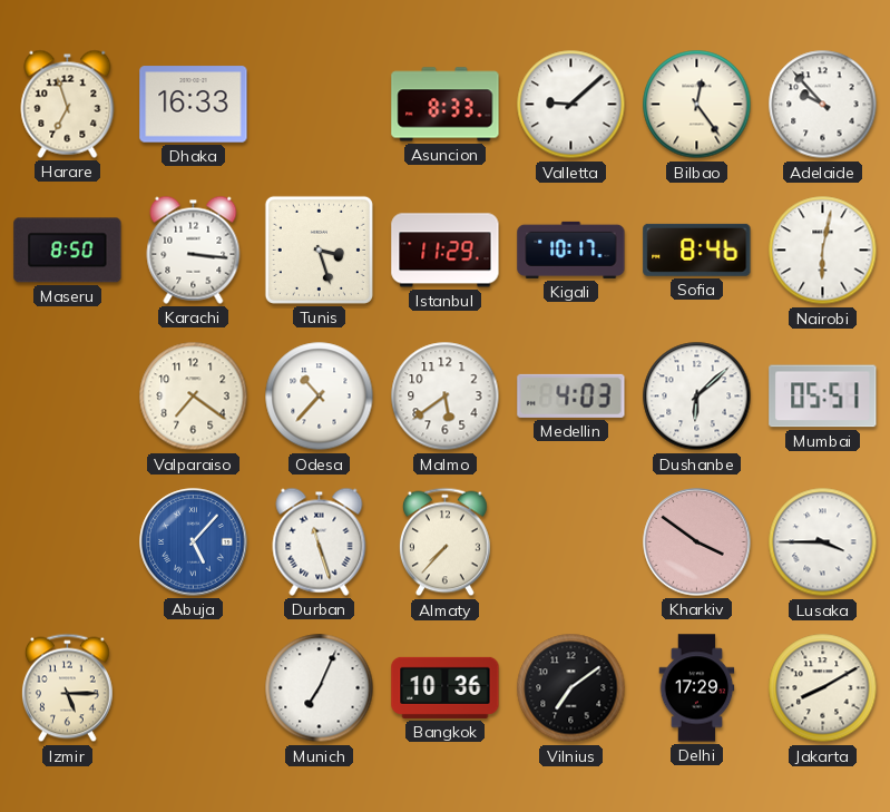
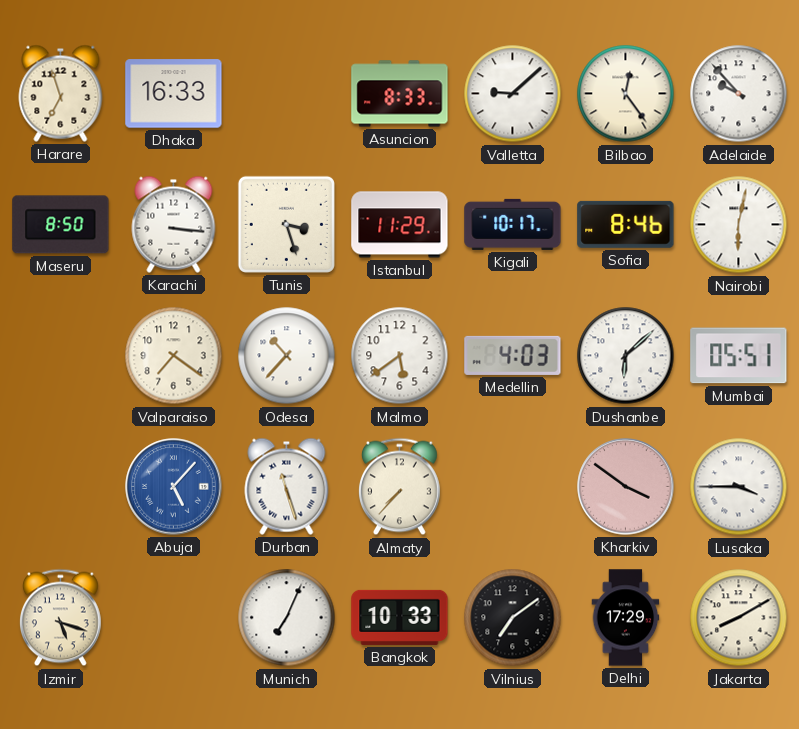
Izmir: 5:15 -> 5:18 (60, 618)
Bangkok: 10:36 -> 10:33 (400, 617)
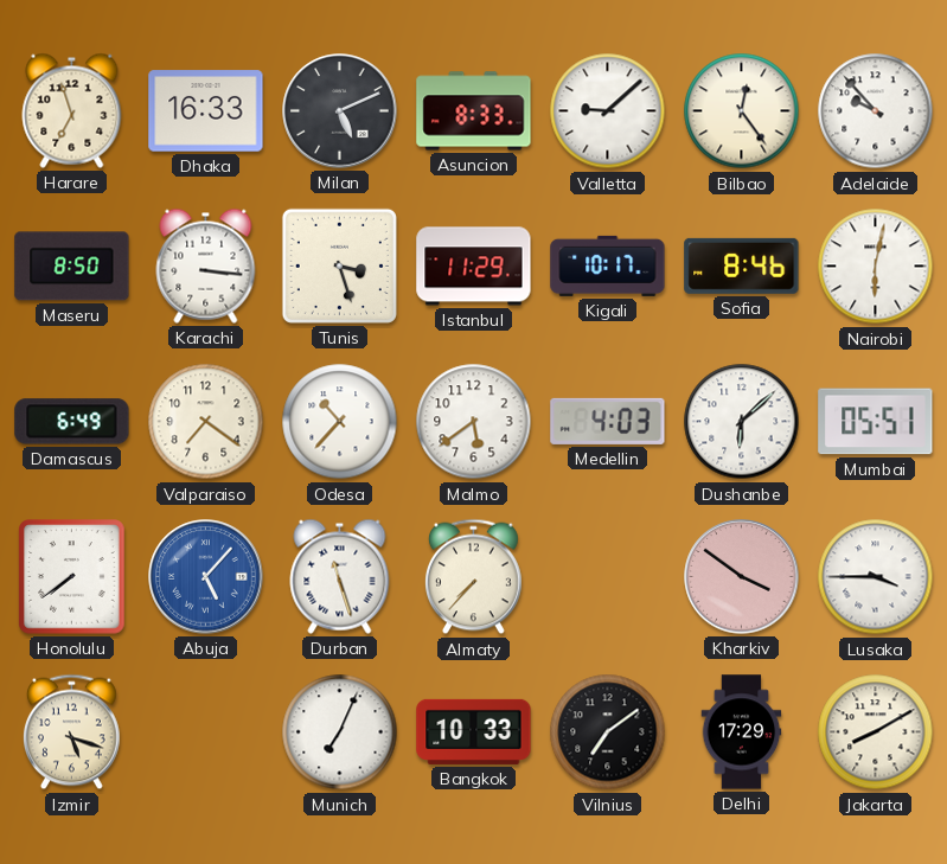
Milan: none -> 5:11 (340, 111)
Damascus: none -> 6:49 (72, 422)
Honolulu: none -> 7:39 (72, 577)
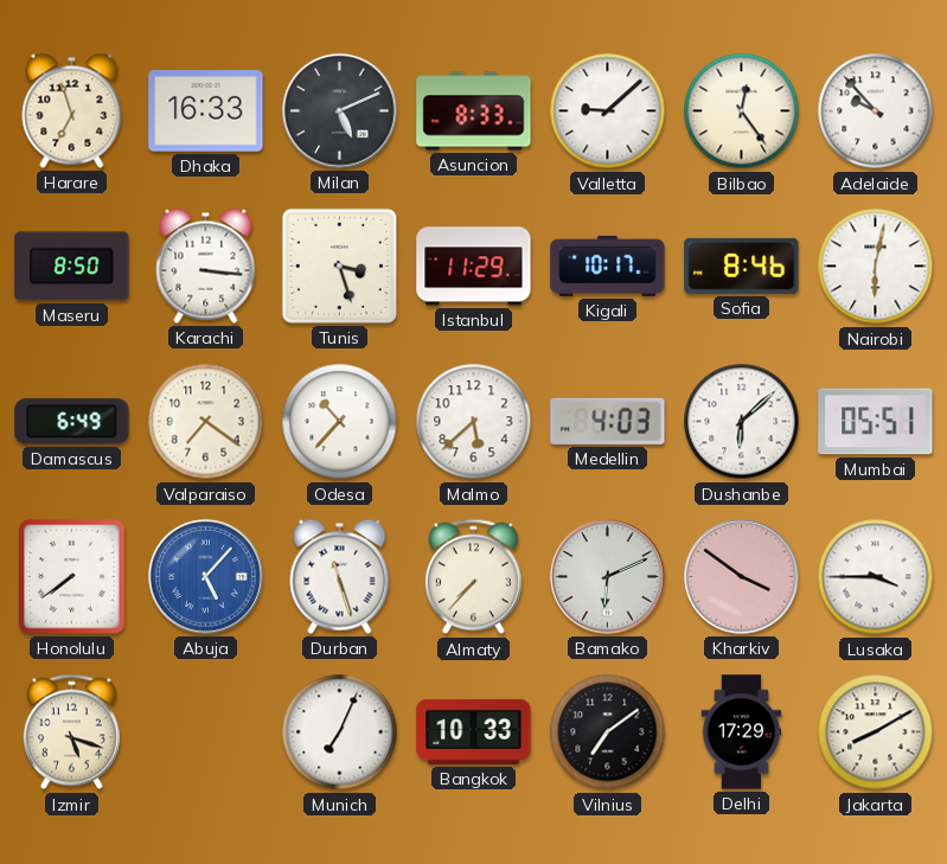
Malmo: 5:39 -> 5:38 (474, 422)
Bamako: none -> 6:11 (608, 577)
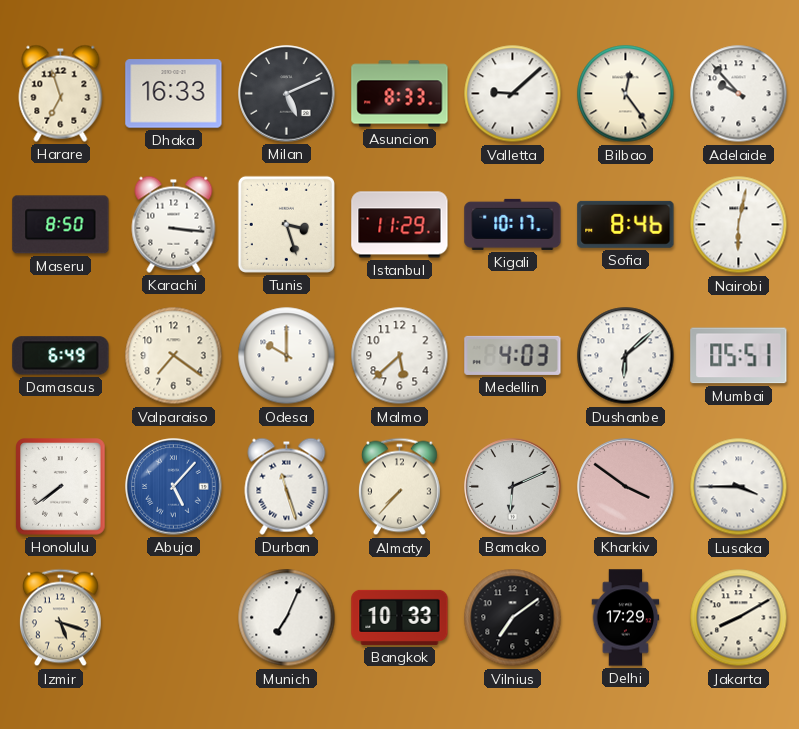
Odesa: 10:37 -> 10:00 (287, 356)
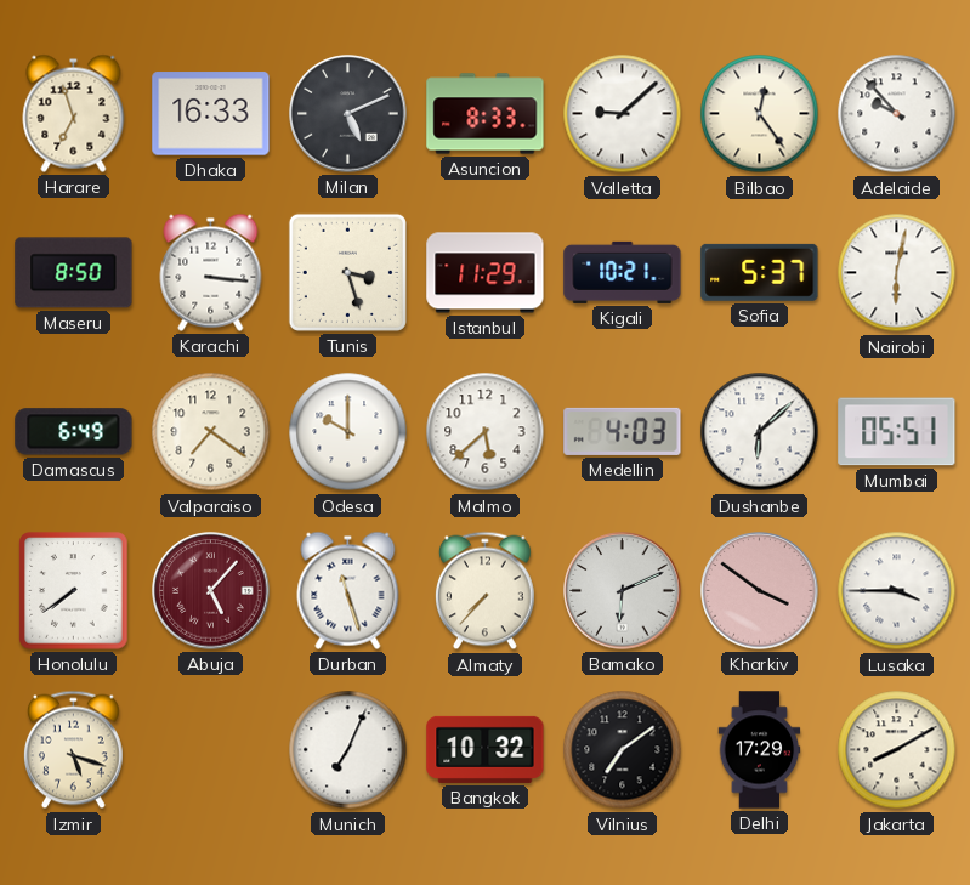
Kigali: 10:17 -> 10:21 (623, 272)
Sofia: 8:46 -> 5:37 (760, 272)
Abuja dial: blue -> burgundy (211, 591)
Bangkok: 10:33 -> 10:32 (486, 749)
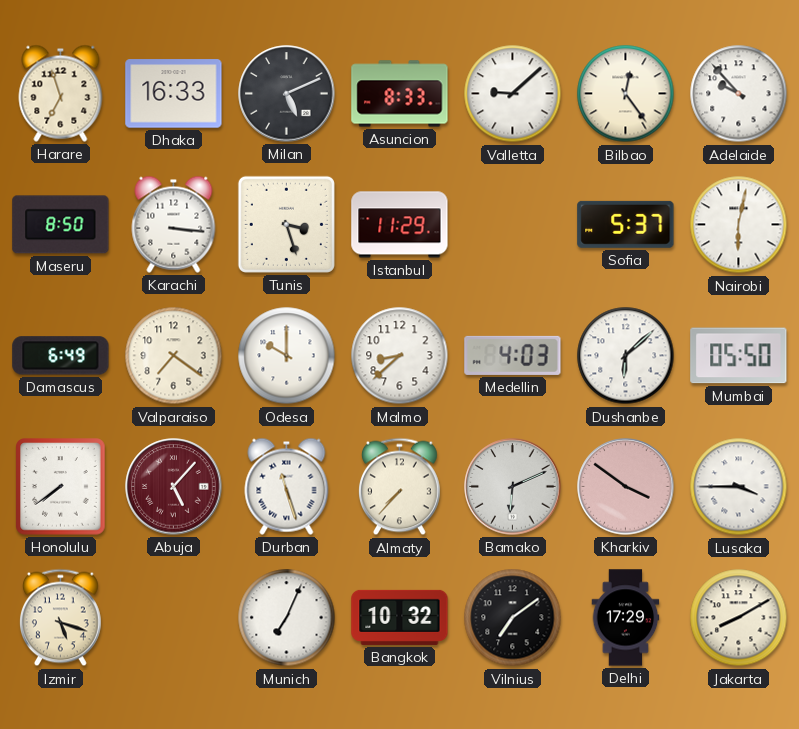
Kigali: 10:21 -> none (623, 272)
Malmo: 5:38 -> 8:38 (400, 356)
Mumbai: 05:51 -> 05:50 (739, 356)
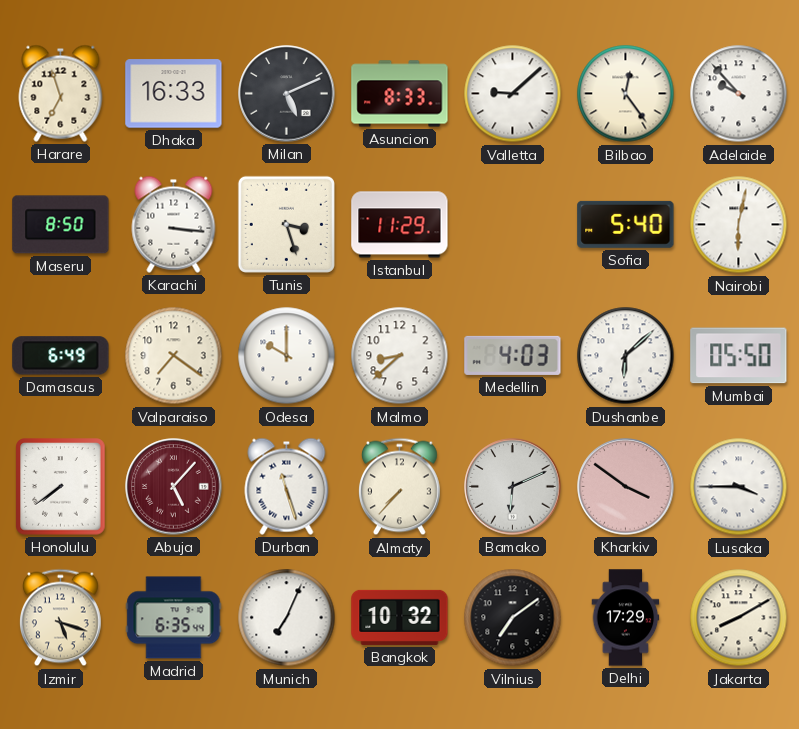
Sofia: 5:37 -> 5:40 (626, 224)
Madrid: none -> 6:35 (174, 618)
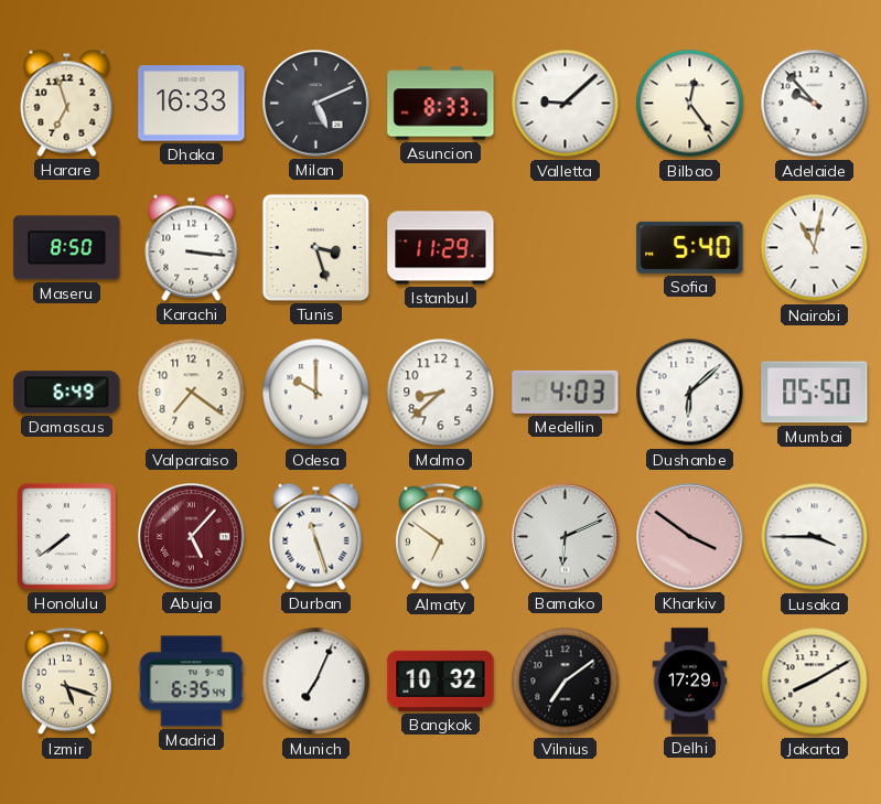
Nairobi: 6:02 -> 11:02 (815, 248)
Almaty: 7:37 -> 6:51 (440, 537)
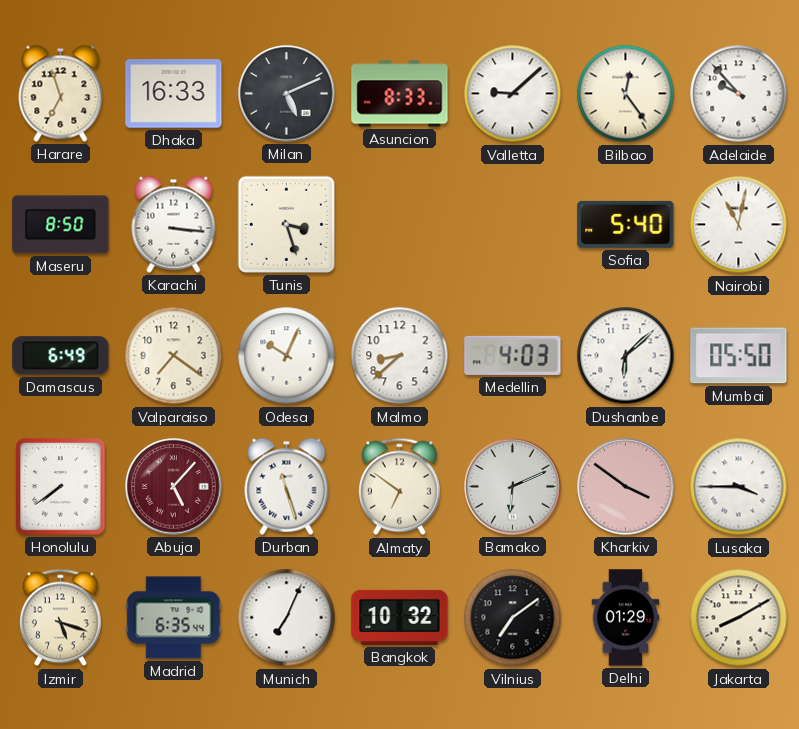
Istanbul: 11:29 -> none (441, 248)
Odesa: 10:00 -> 10:04 (287, 356)
Delhi: 17:29 -> 01:29 (626, 618)
